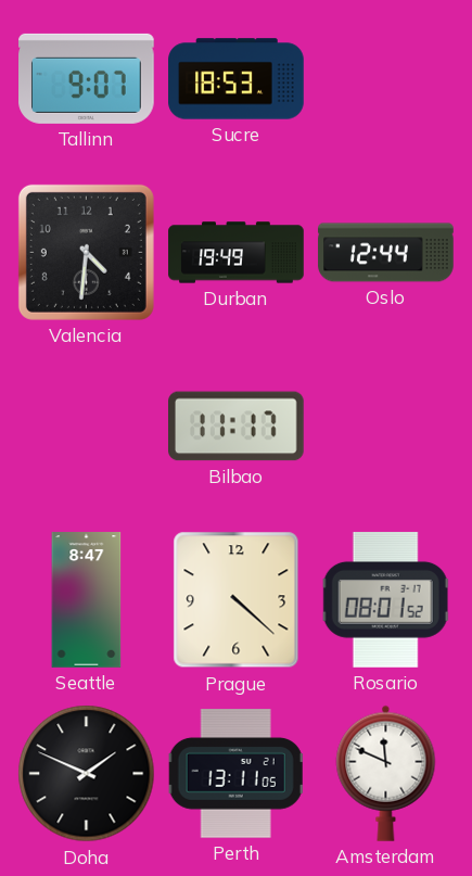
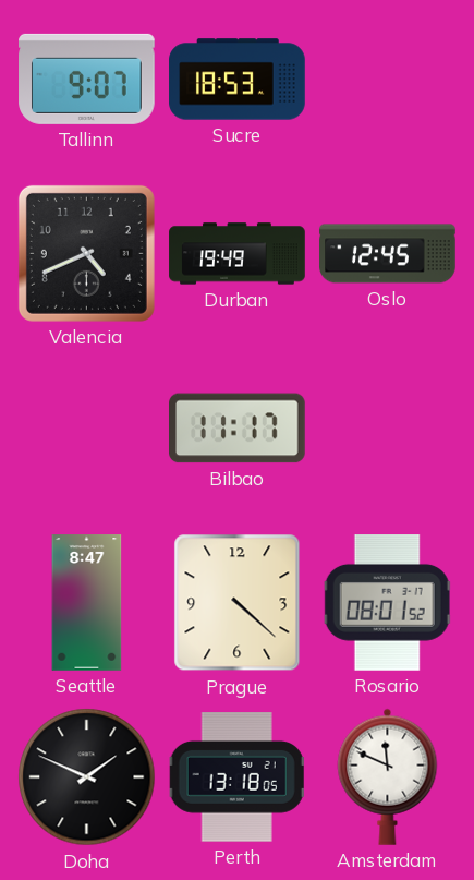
Valencia: 4:31 -> 4:41 (86, 253)
Oslo: 12:44 -> 12:45 (388, 254)
Perth: 13:11 -> 13:18 (236, 777)
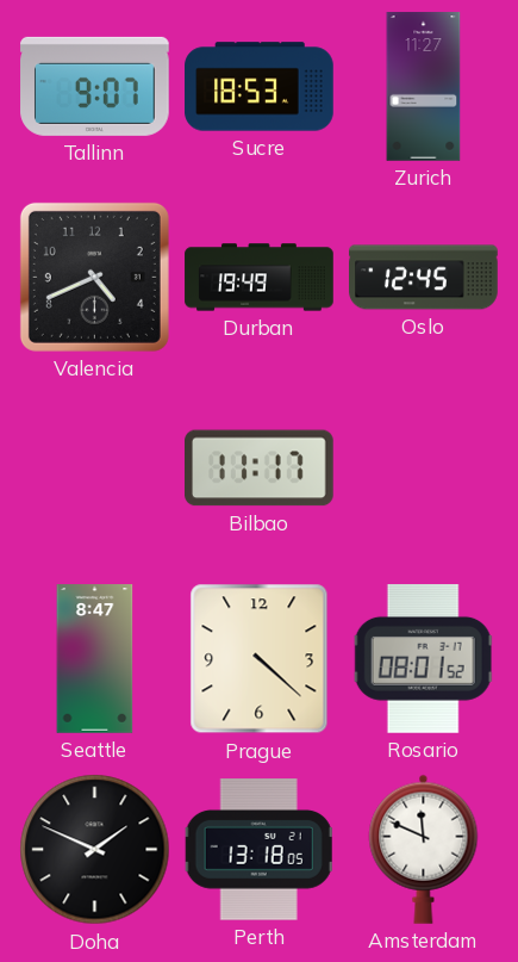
Zurich: none -> 11:27 (424, 87)
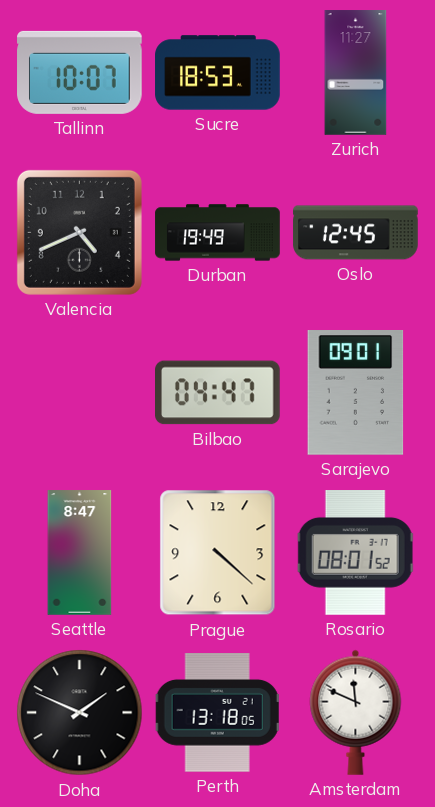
Tallinn: 9:07 -> 10:07 (80, 72)
Bilbao: 11:17 -> 04:47 (218, 393)
Sarajevo: none -> 09:01 (356, 393)
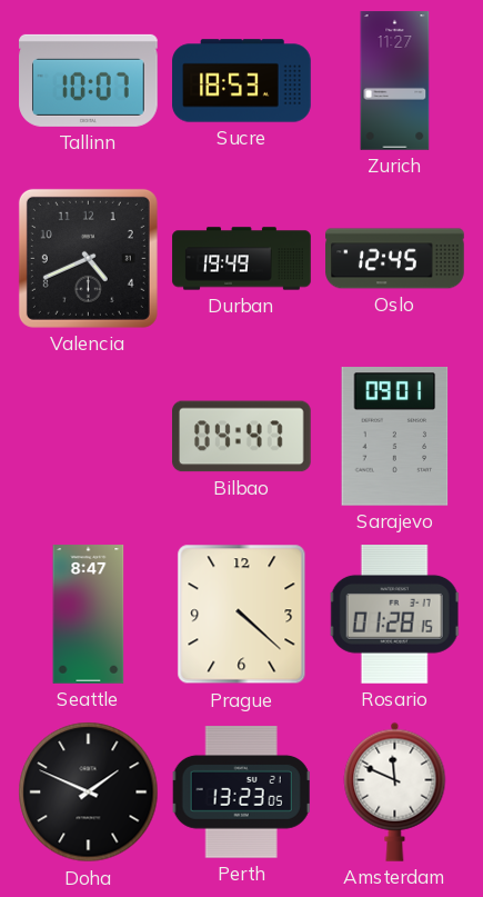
Rosario: 08:01 -> 01:28 (395, 615)
Perth: 13:18 -> 13:23 (241, 793)
